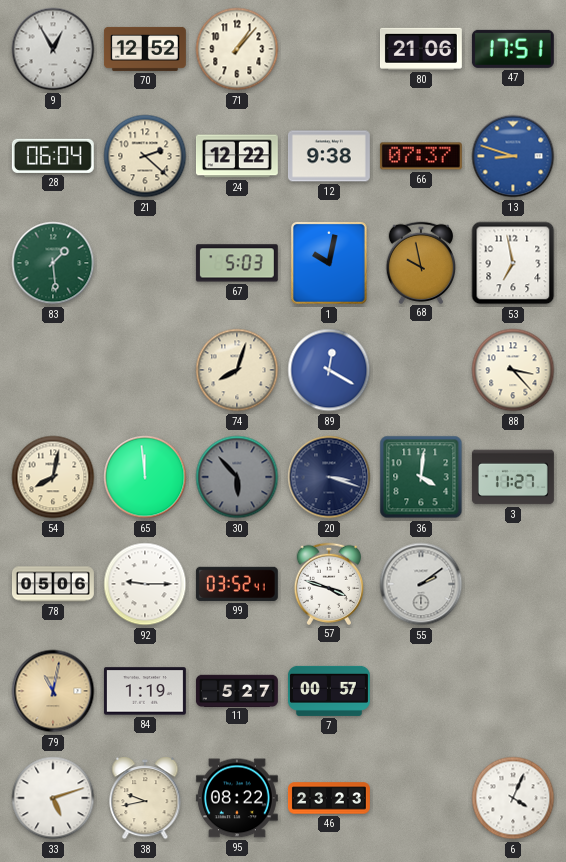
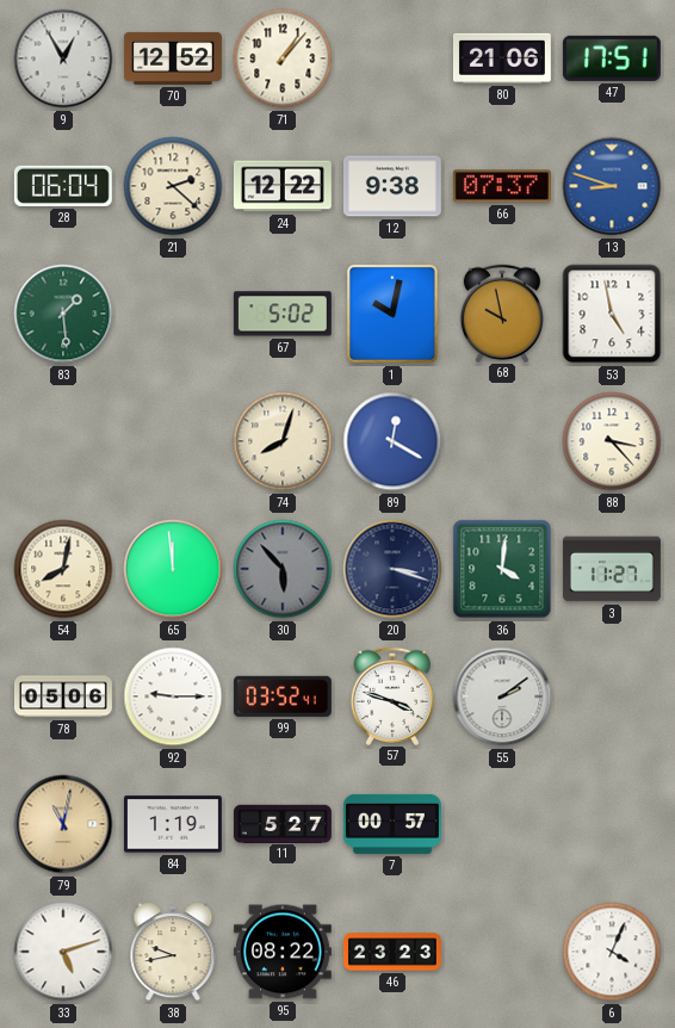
67: 5:03 -> 5:02 (283, 314)
53: 6:58 -> 4:58 (612, 314)
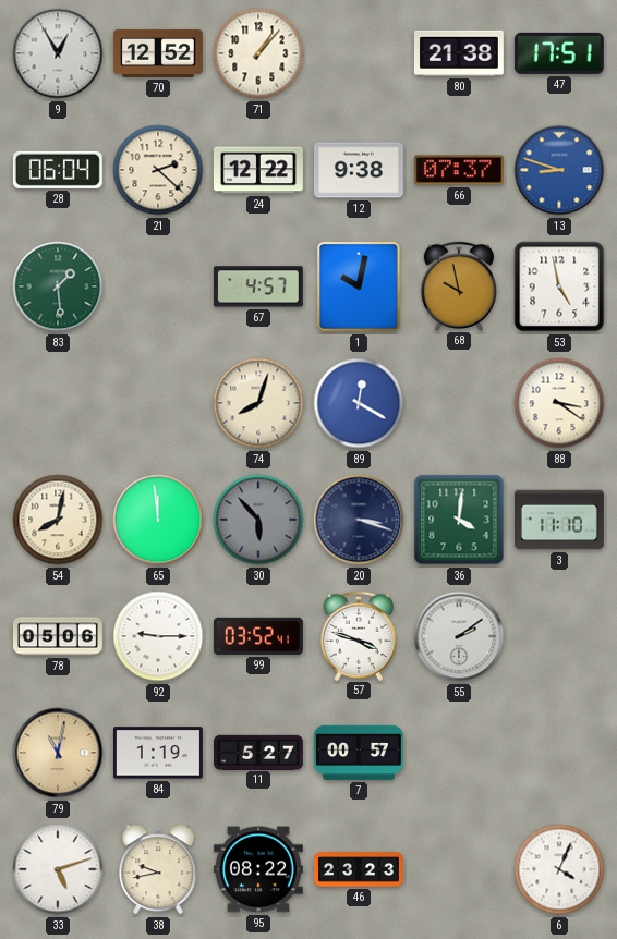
80: 21:06 -> 21:38 (459, 53)
67: 5:02 -> 4:57 (258, 286)
88: 3:23 -> 3:21 (559, 403)
3: 11:27 -> 11:10 (559, 520)
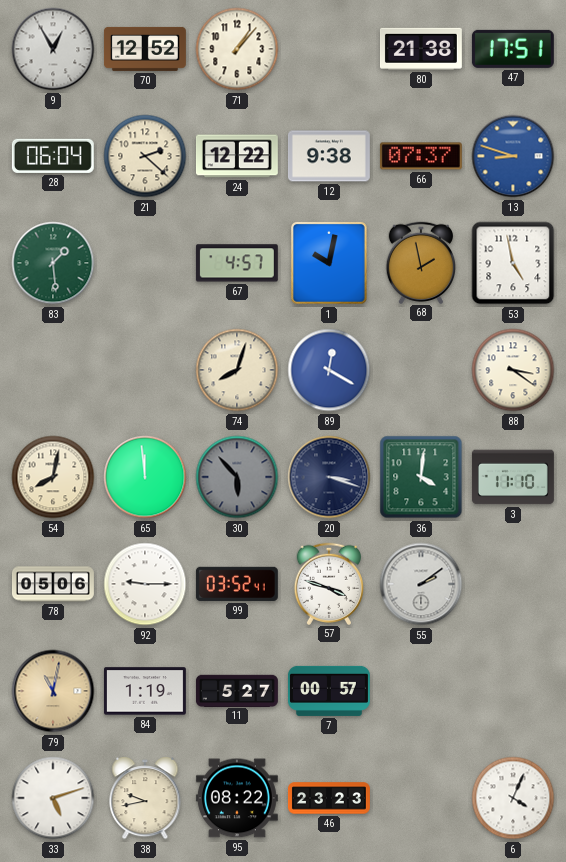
68: 9:58 -> 1:58 (420, 262)
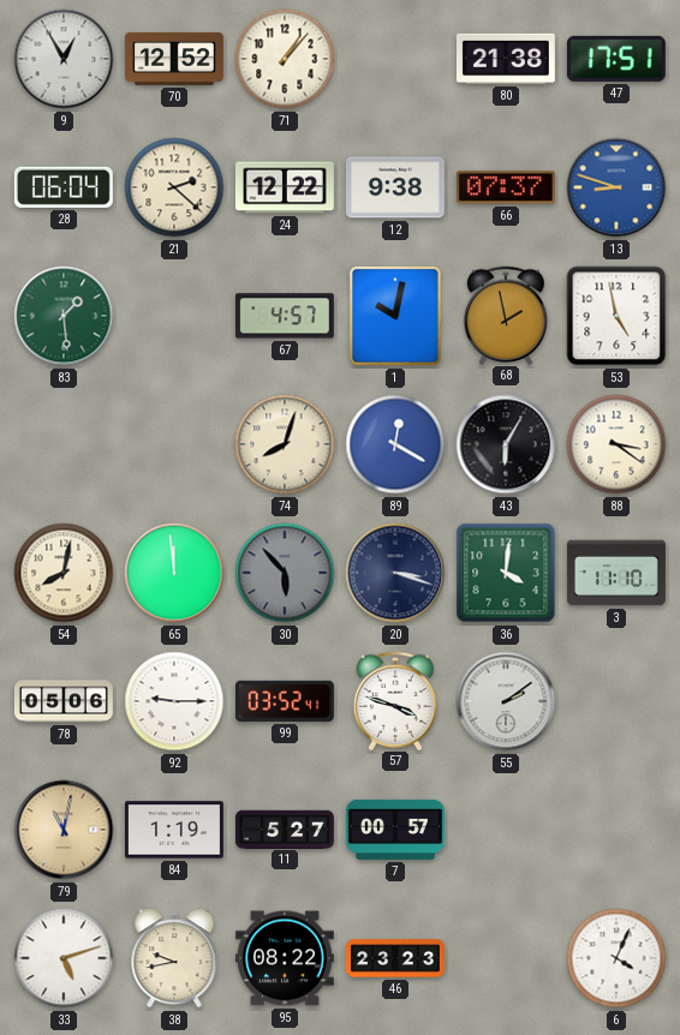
43: none -> 6:05 (506, 444)
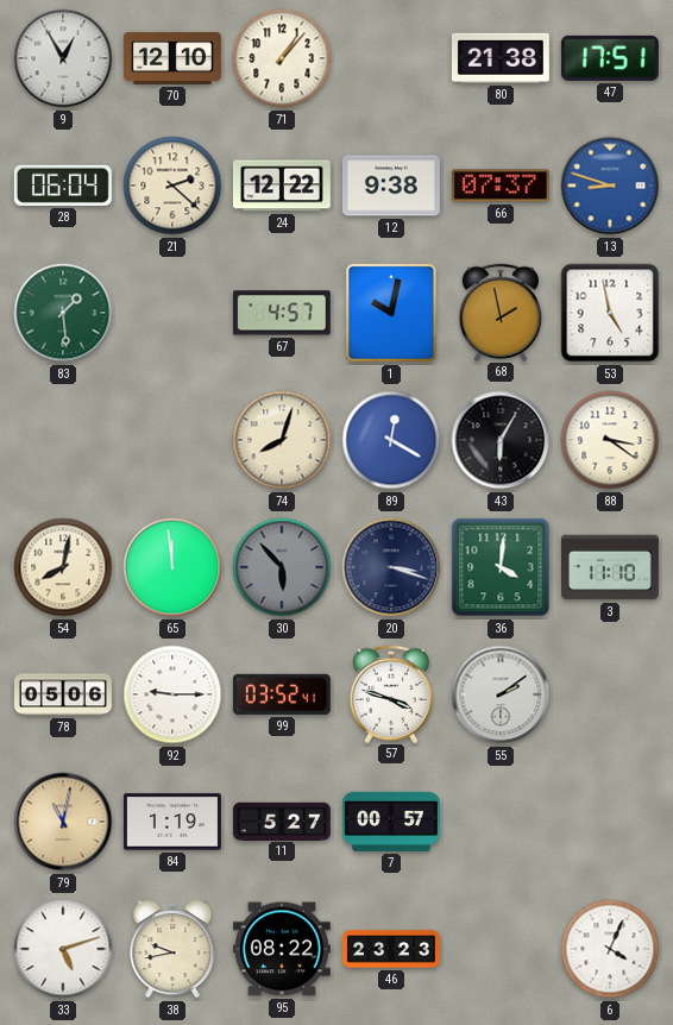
70: 12:52 -> 12:10 (172, 58)
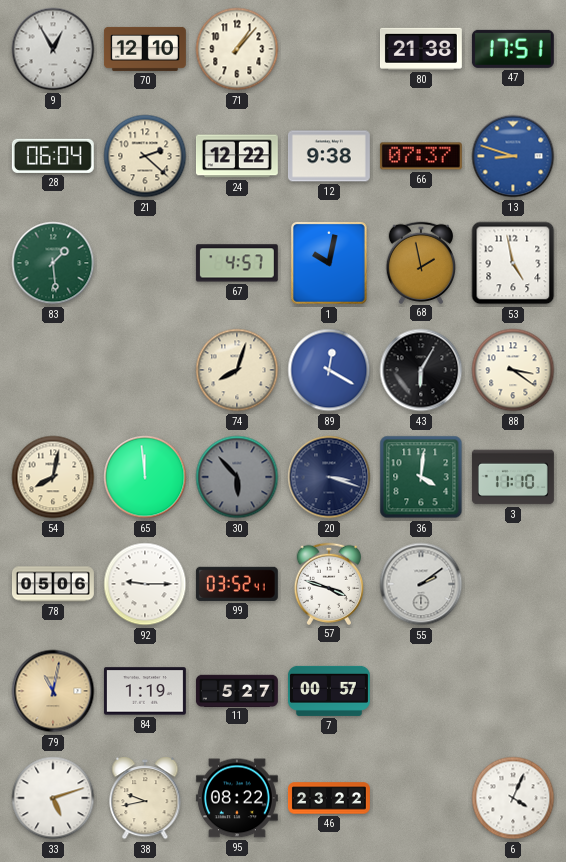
46: 23:23 -> 23:22 (329, 798)
